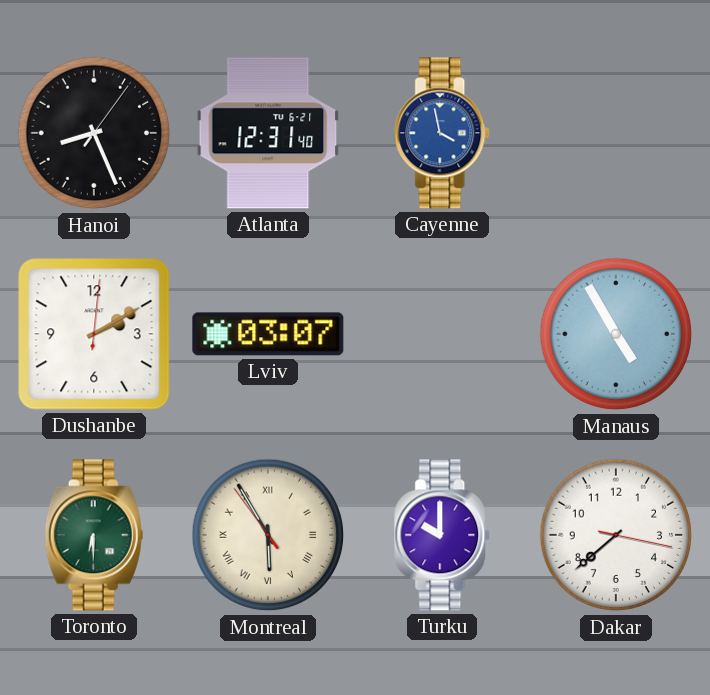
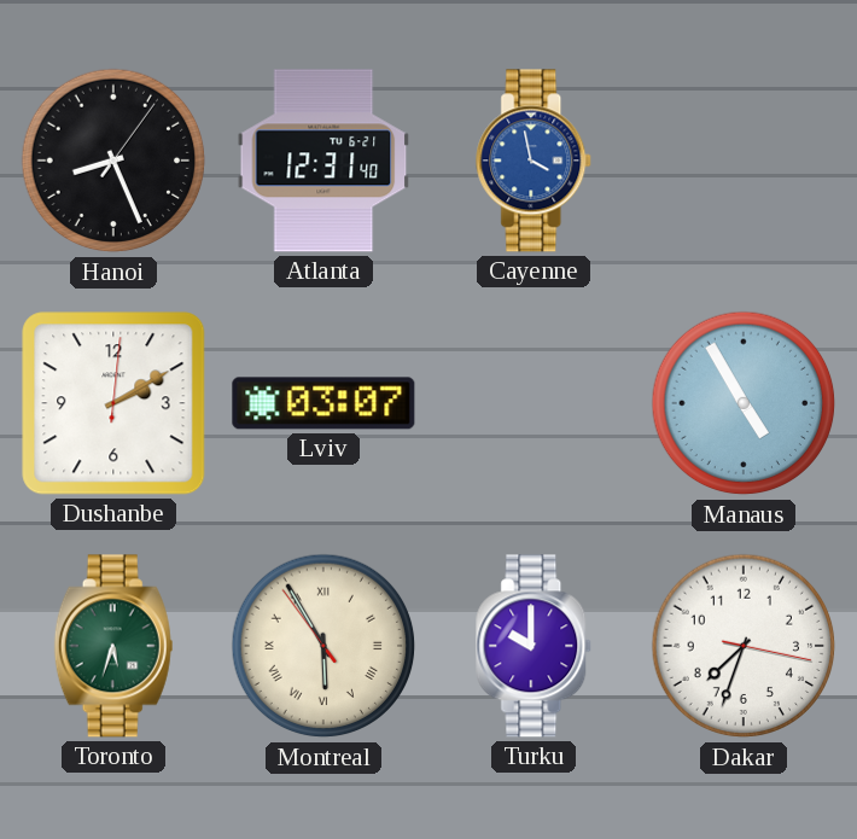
Toronto: 6:30 -> 5:33 (113, 646)
Dakar: 7:38 -> 7:33 (744, 646)
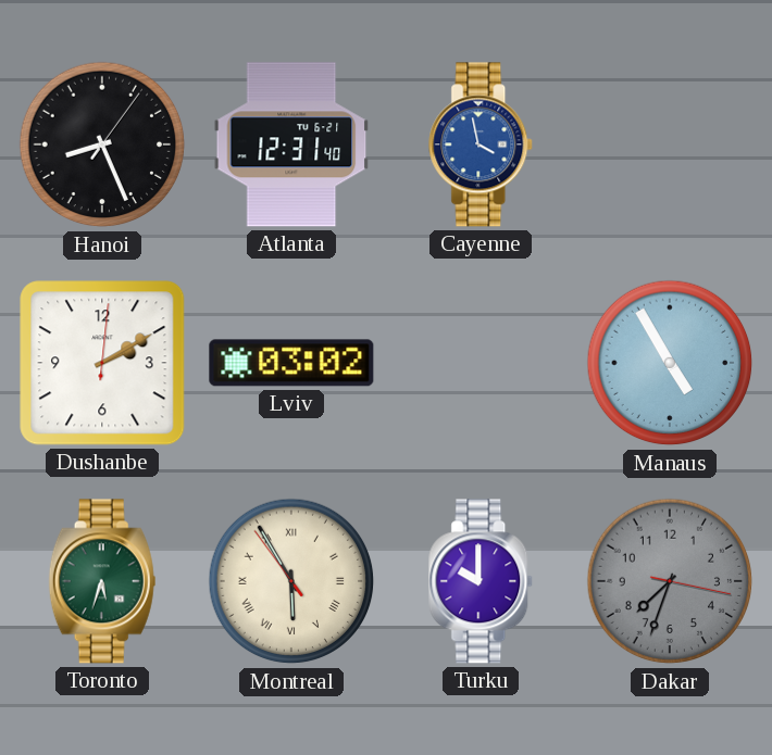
Lviv: 03:07 -> 03:02 (291, 363)
Dakar dial: white -> grey (670, 581)
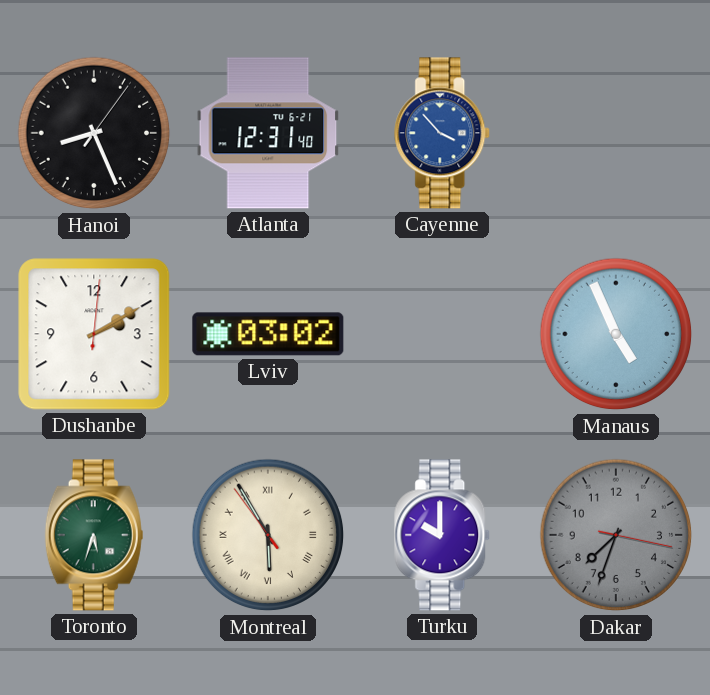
Cayenne: 3:58 -> 3:53 (443, 133)
Manaus: 4:55 -> 4:56 (616, 334)
